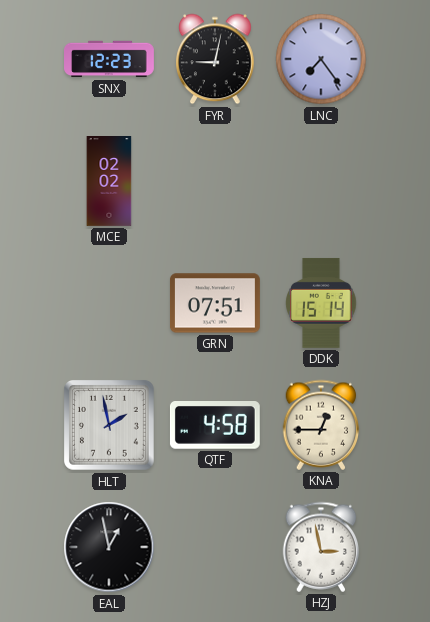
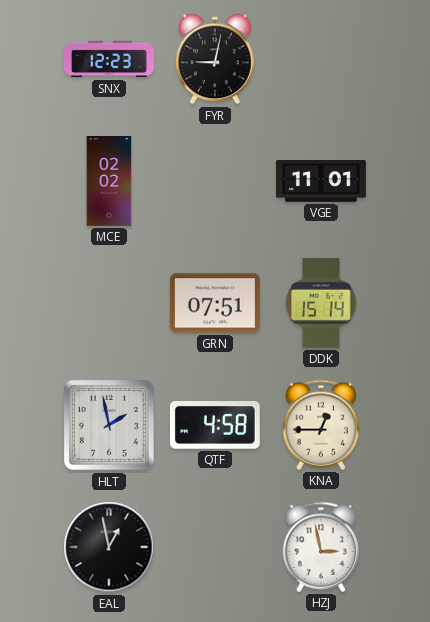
LNC: 7:24 -> none (321, 59)
VGE: none -> 11:01 (321, 181)
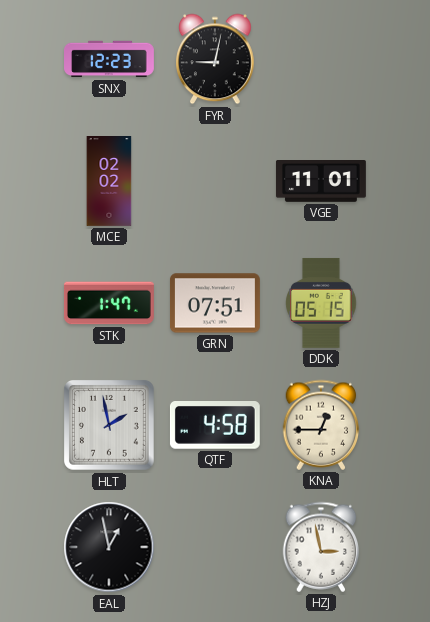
STK: none -> 1:47 (109, 303)
DDK: 15:14 -> 05:15 (321, 303)
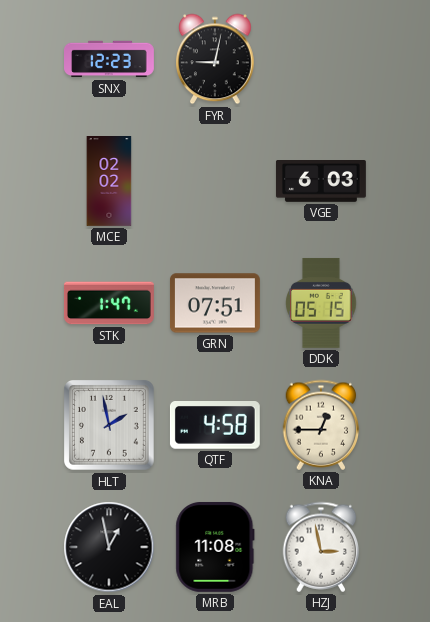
VGE: 11:01 -> 6:03 (321, 181)
MRB: none -> 11:08 (215, 547)
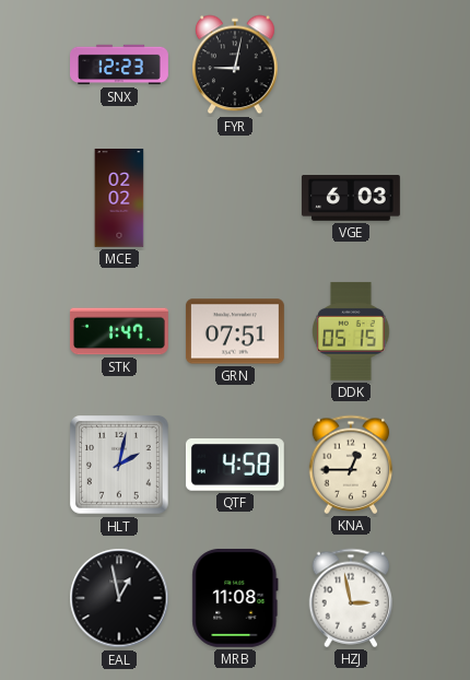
HLT: 1:58 -> 2:02 (120, 466)
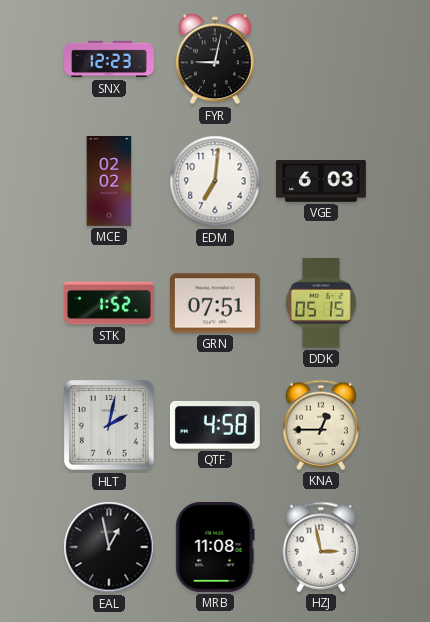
EDM: none -> 7:01 (215, 181)
STK: 1:47 -> 1:52 (109, 303)
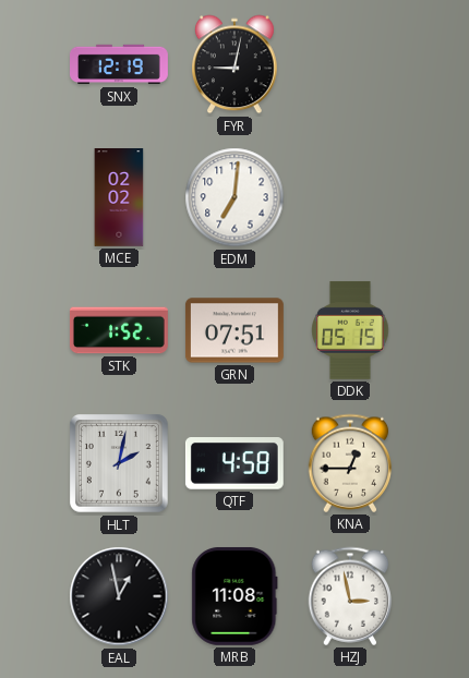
SNX: 12:23 -> 12:19 (120, 64)
VGE: 6:03 -> none (321, 181)
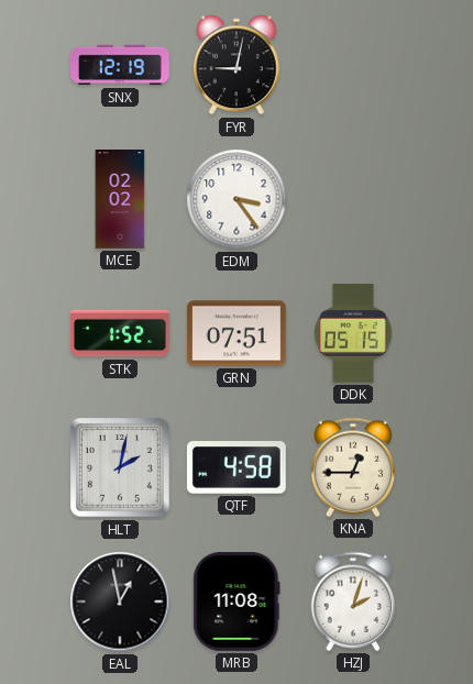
EDM: 7:01 -> 3:24 (237, 199)
HZJ: 2:58 -> 2:03 (353, 602)
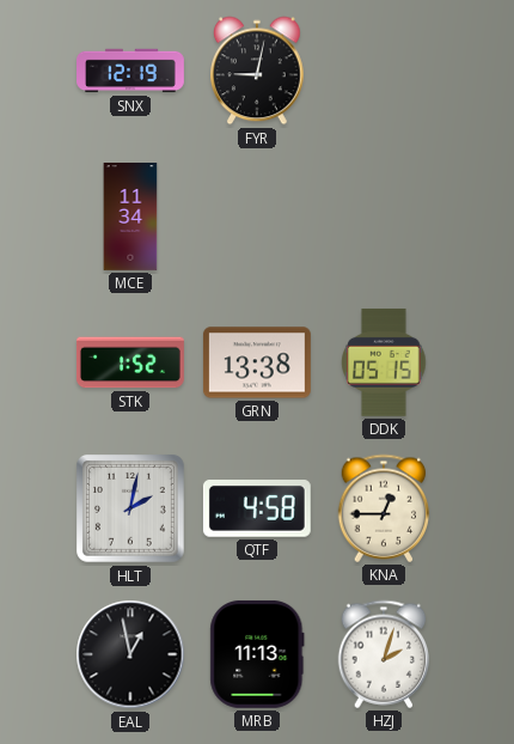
MCE: 02:02 -> 11:34 (130, 218)
EDM: 3:24 -> none (237, 199)
GRN: 07:51 -> 13:38 (257, 362)
MRB: 11:08 -> 11:13 (257, 654)
